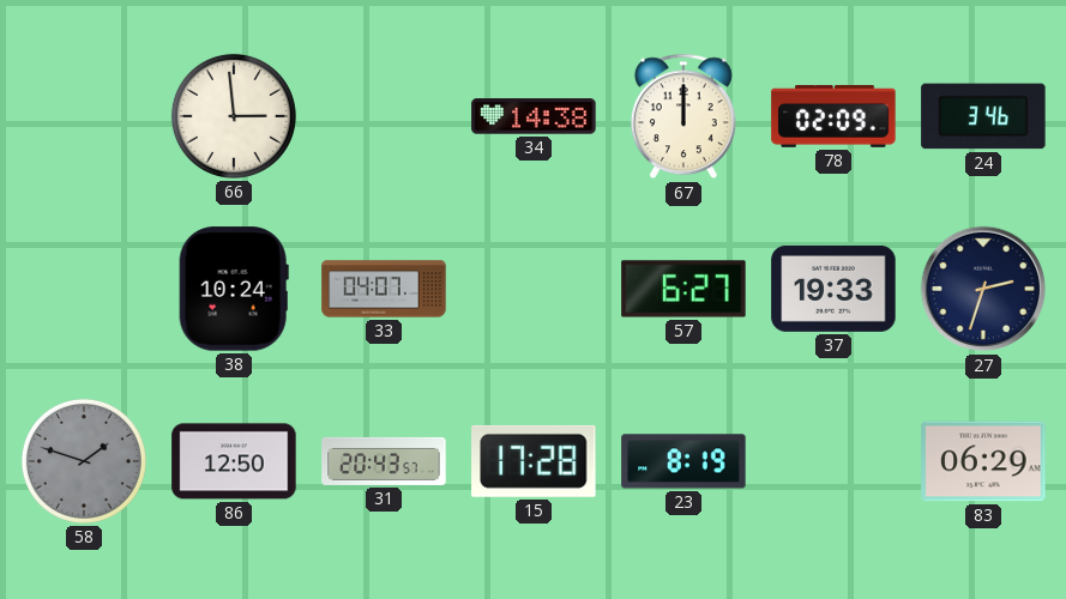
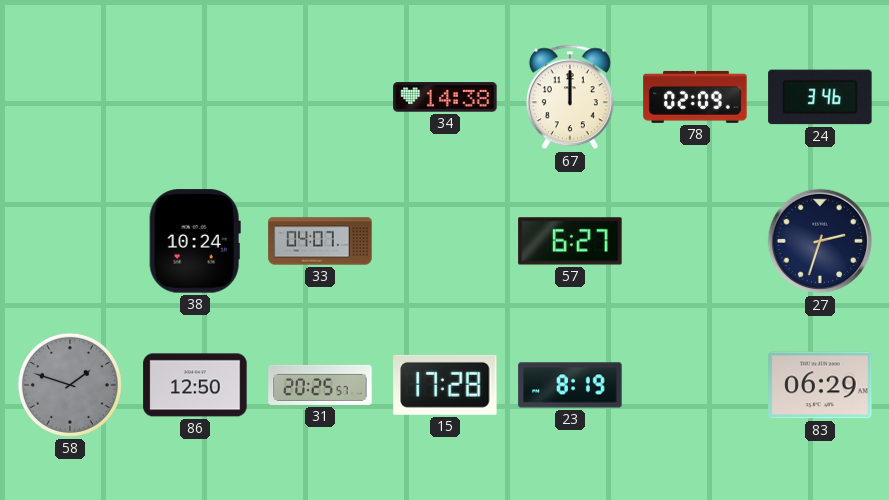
66: 2:59 -> none (234, 116)
37: 19:33 -> none (833, 289)
31: 20:43 -> 20:25 (320, 385)
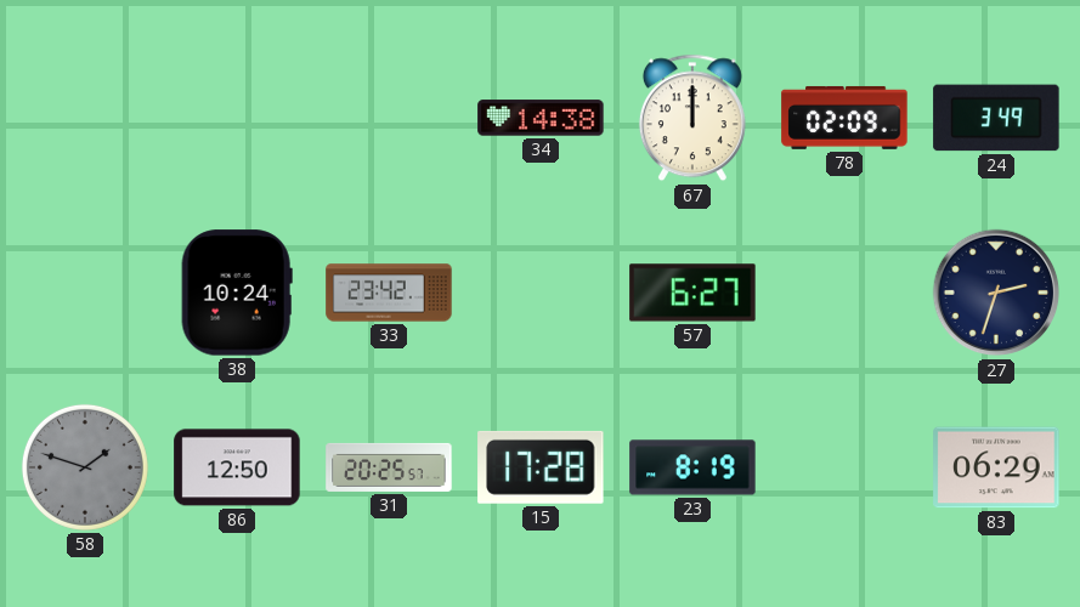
24: 3:46 -> 3:49 (996, 118)
33: 04:07 -> 23:42 (389, 293)
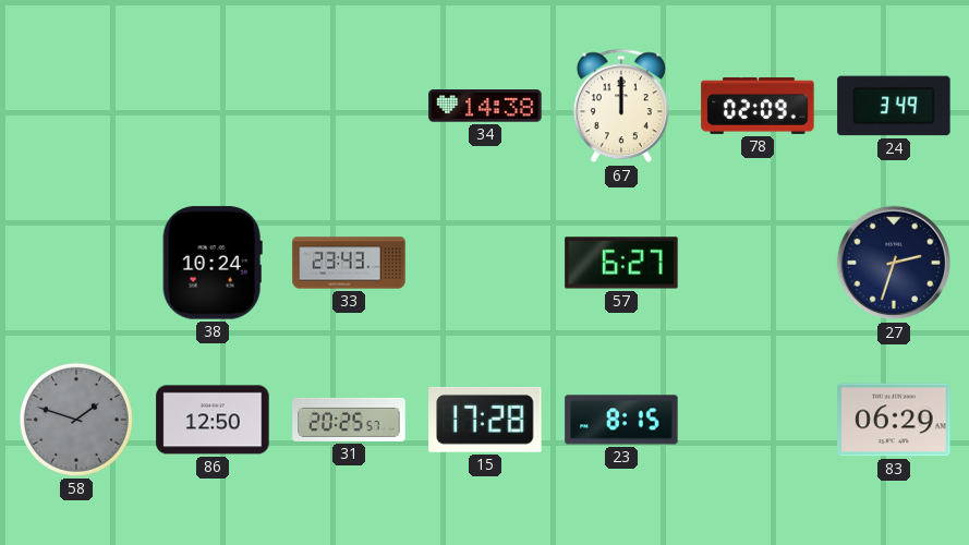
33: 23:42 -> 23:43 (349, 263)
23: 8:19 -> 8:15 (621, 420)
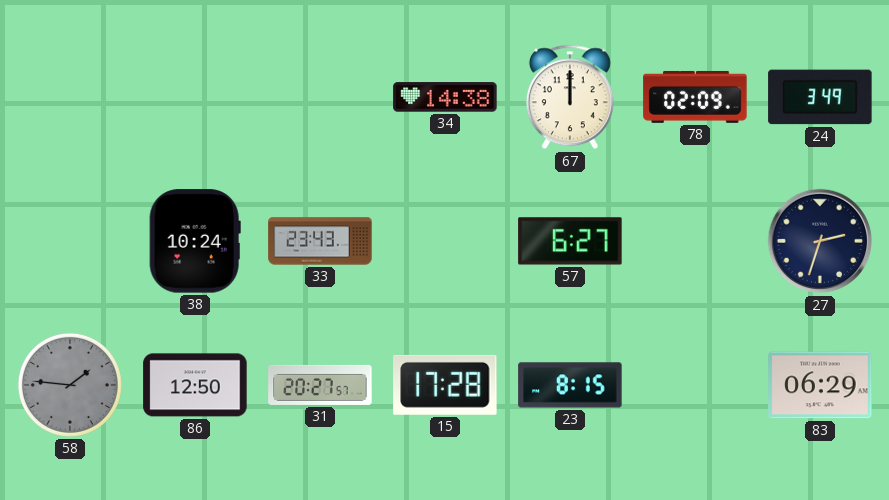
58: 1:48 -> 1:46 (70, 385)
31: 20:25 -> 20:27 (320, 385)
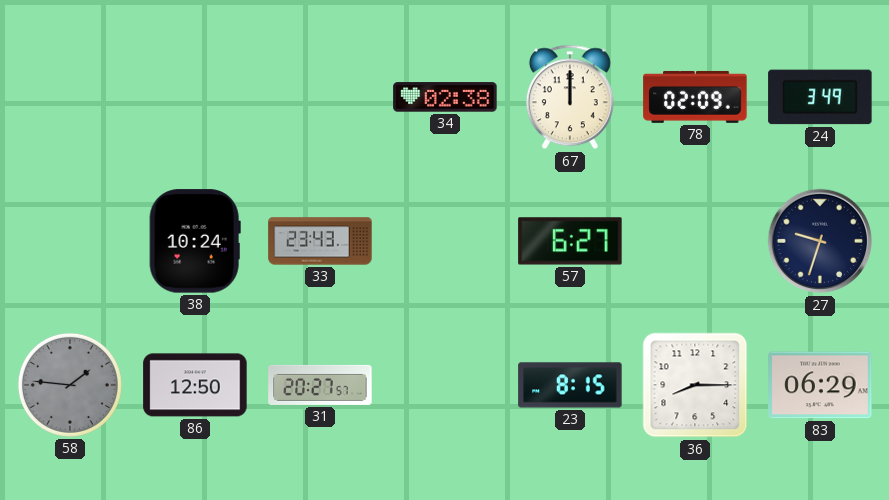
34: 14:38 -> 02:38 (445, 97)
27: 2:33 -> 9:33 (820, 241)
15: 17:28 -> none (445, 385)
36: none -> 8:15 (695, 385)
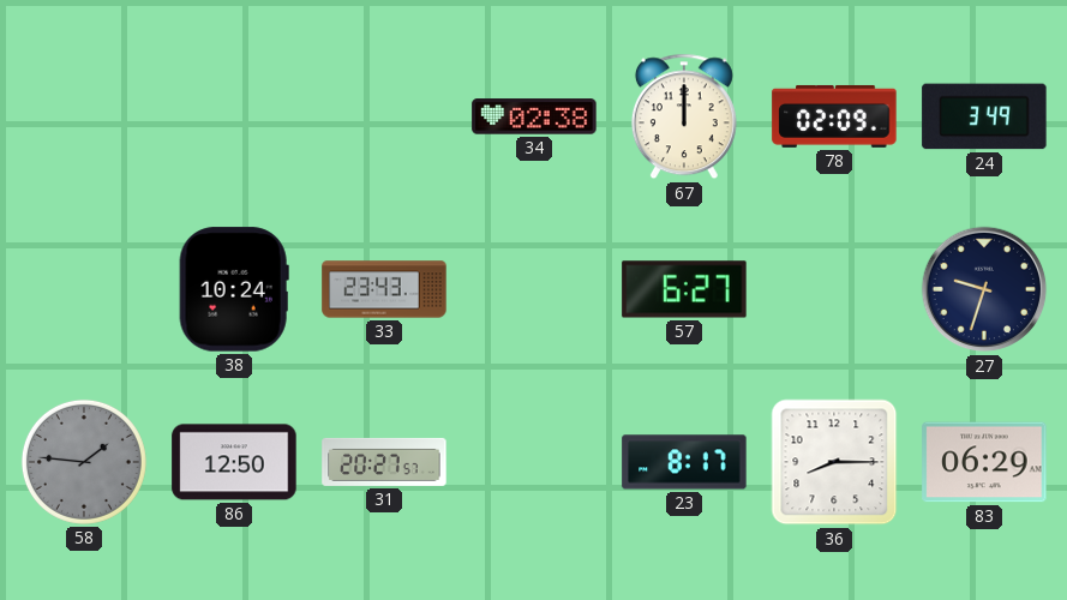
23: 8:15 -> 8:17 (684, 462)
